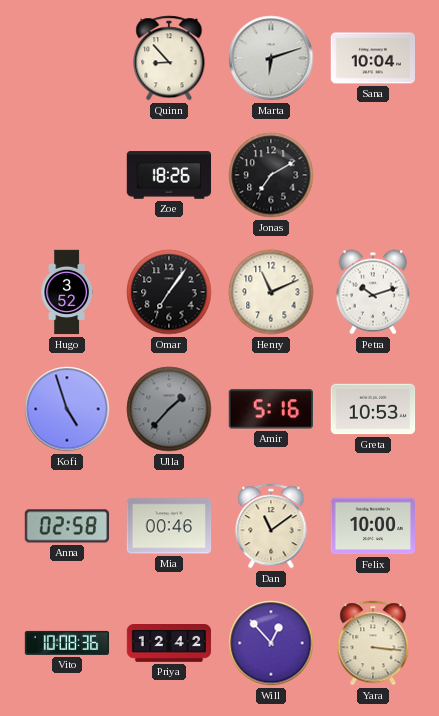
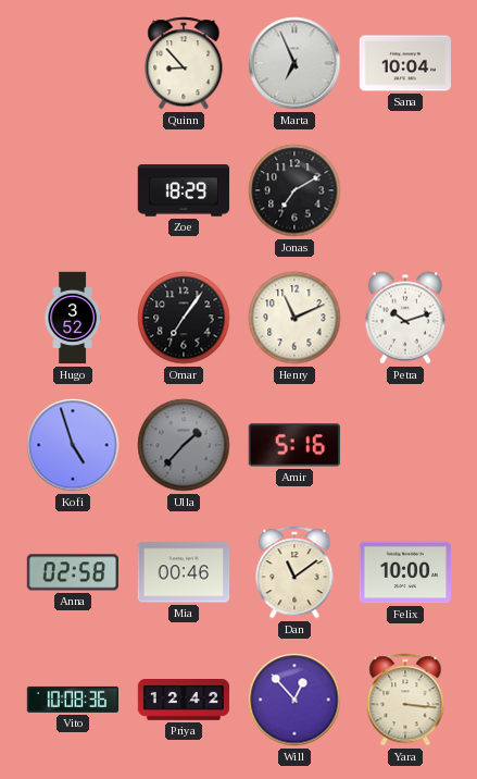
Marta: 6:12 -> 6:56 (294, 63)
Zoe: 18:26 -> 18:29 (184, 190)
Greta: 10:53 -> none (373, 409)
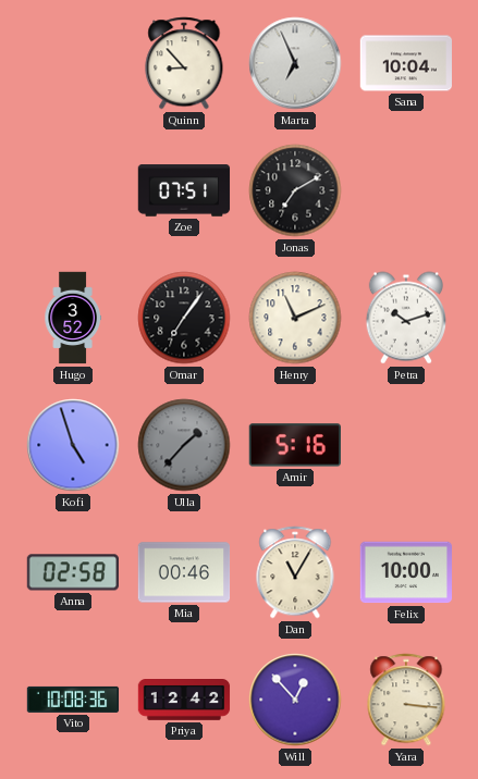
Zoe: 18:29 -> 07:51 (184, 190)
Dan: 11:09 -> 11:05 (295, 572)
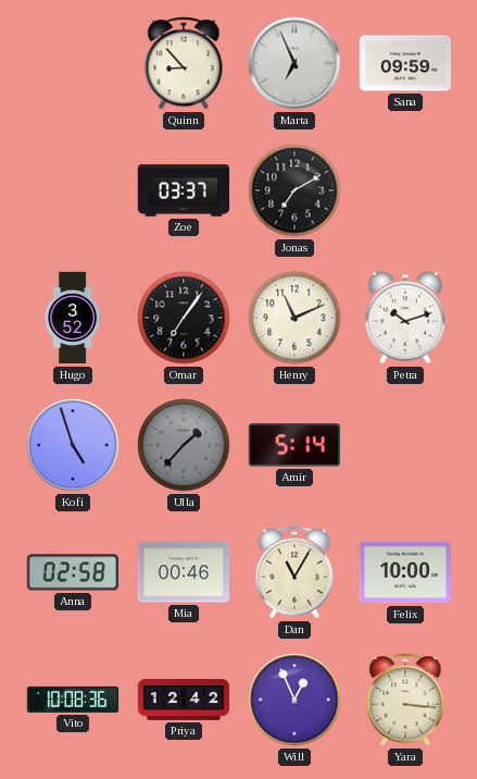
Sana: 10:04 -> 09:59 (405, 63)
Zoe: 07:51 -> 03:37 (184, 190)
Amir: 5:16 -> 5:14 (293, 445)
Will: 12:53 -> 12:56 (294, 700)
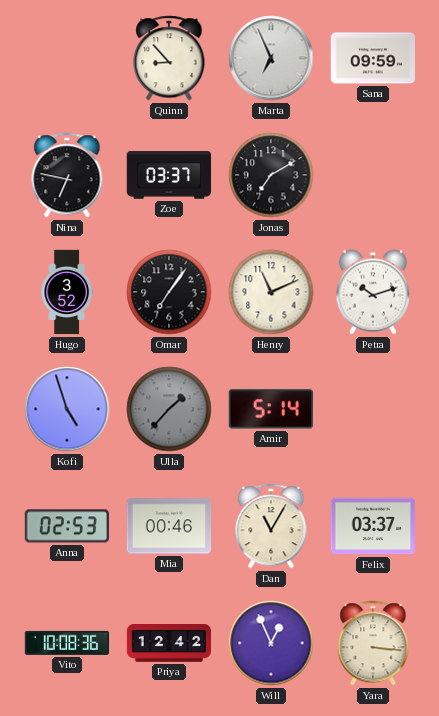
Nina: none -> 6:47 (67, 175)
Anna: 02:58 -> 02:53 (66, 526)
Felix: 10:00 -> 03:37 (373, 526)
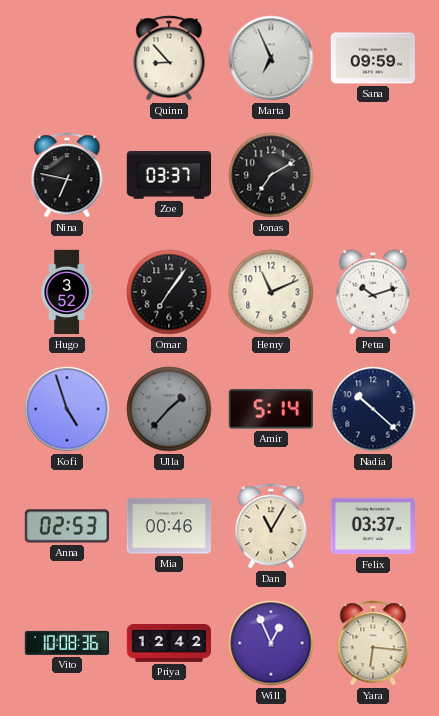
Nadia: none -> 10:22 (373, 409)
Yara: 3:16 -> 6:16 (373, 643)
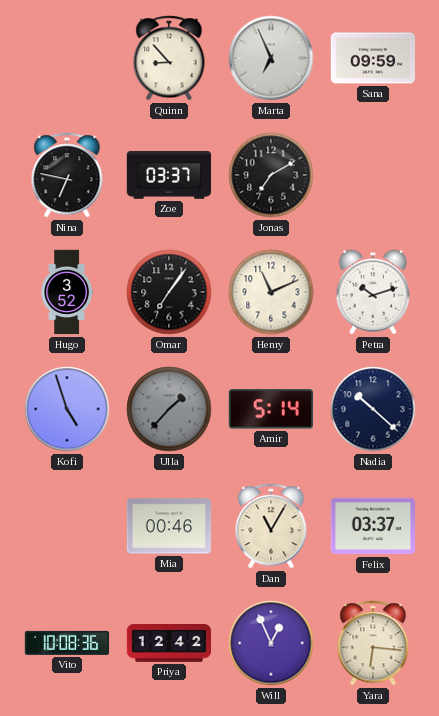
Anna: 02:53 -> none (66, 526)
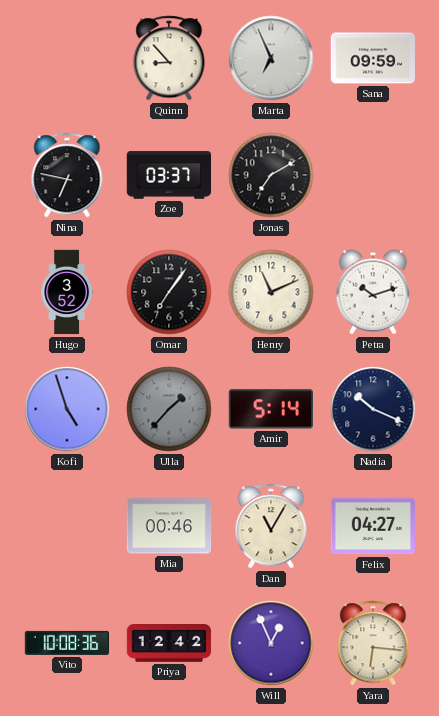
Nadia: 10:22 -> 10:19 (373, 409)
Felix: 03:37 -> 04:27 (373, 526)
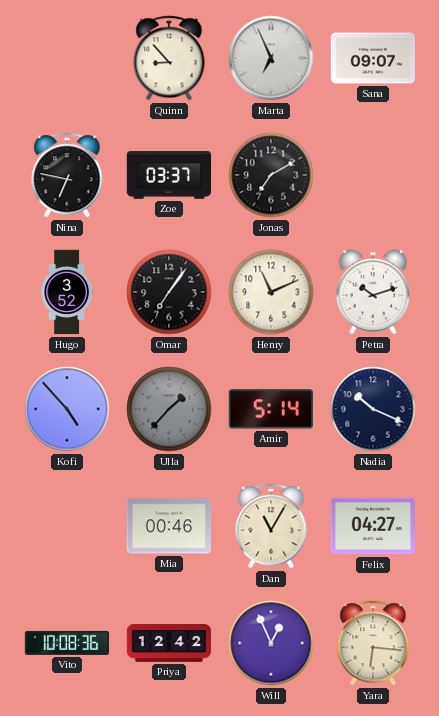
Sana: 09:59 -> 09:07 (373, 58)
Kofi: 4:57 -> 4:53 (67, 409)
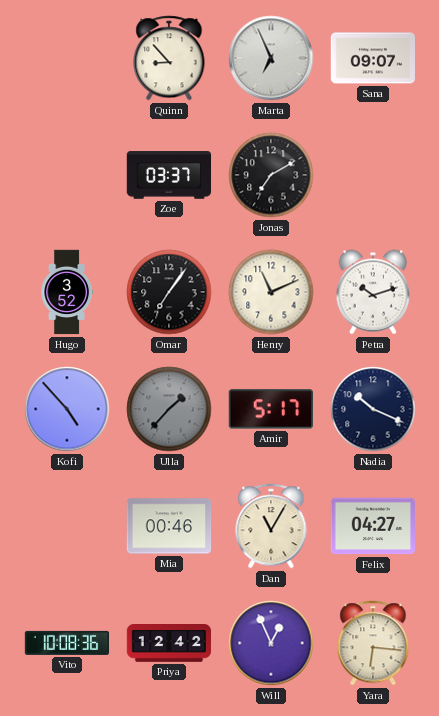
Nina: 6:47 -> none (67, 175)
Amir: 5:14 -> 5:17 (270, 409)
